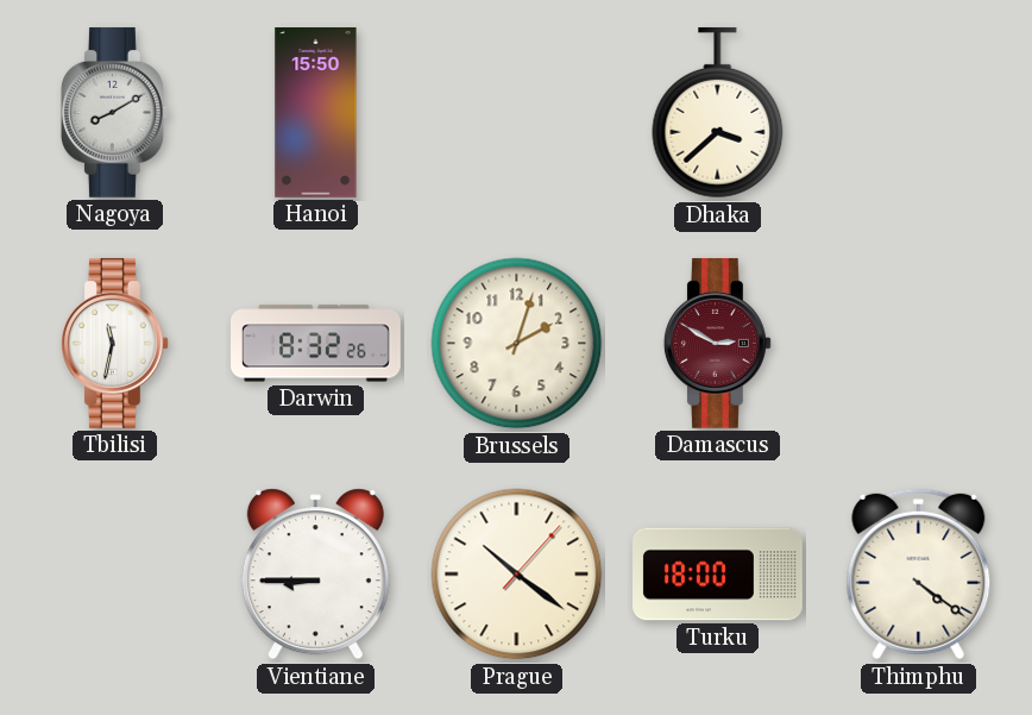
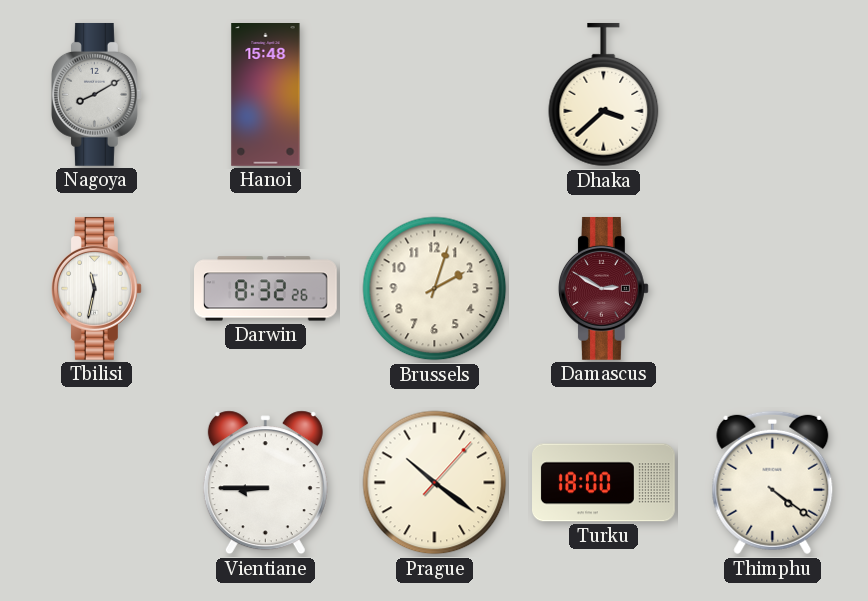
Hanoi: 15:50 -> 15:48 (266, 95)
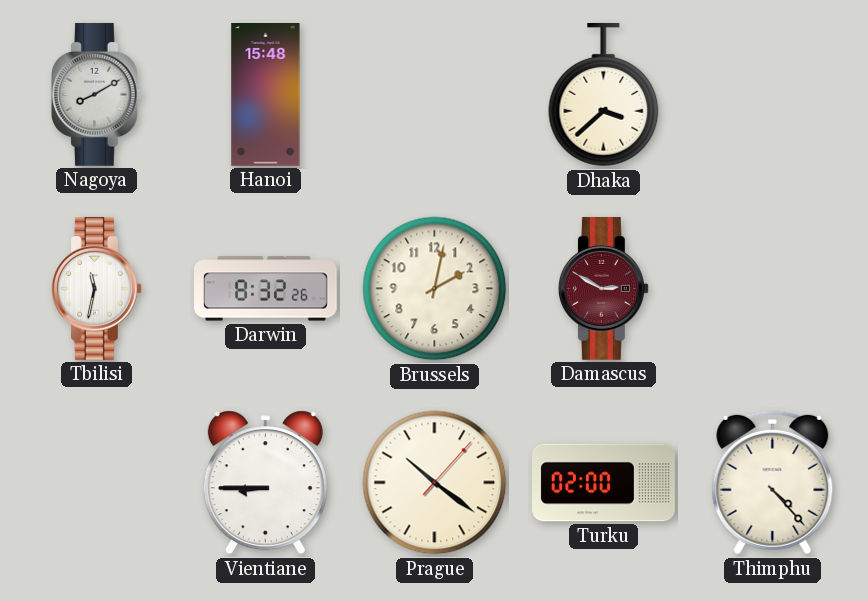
Brussels: 2:03 -> 2:02 (435, 289)
Turku: 18:00 -> 02:00 (604, 483)
Thimphu: 4:21 -> 4:23 (773, 483)
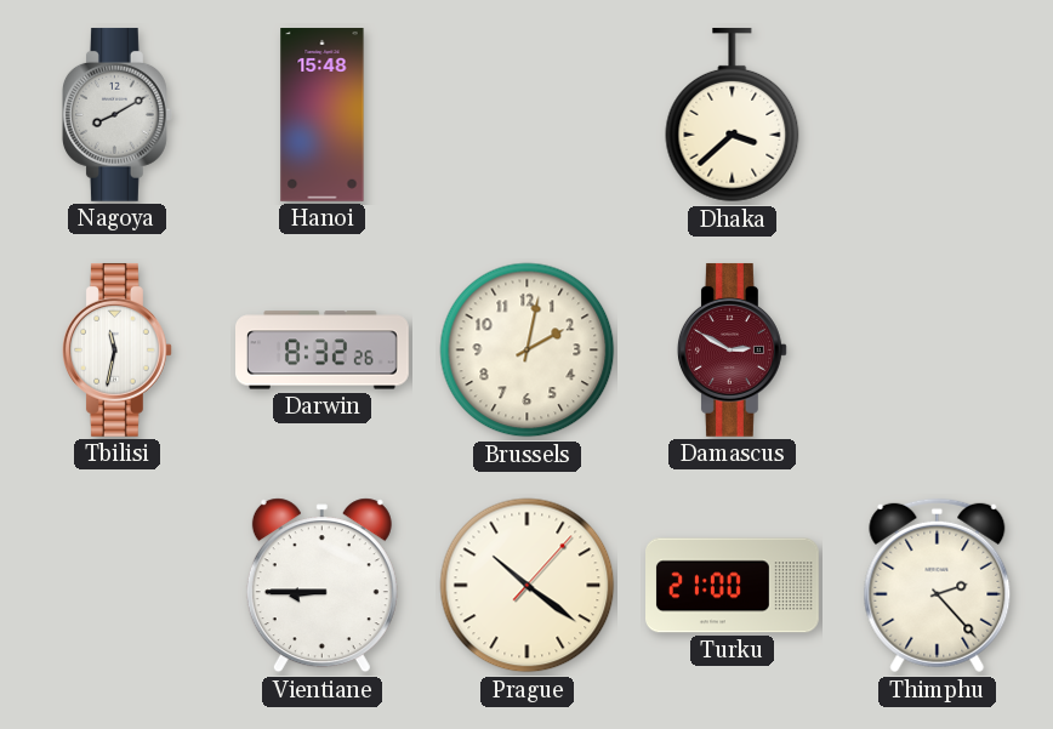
Turku: 02:00 -> 21:00 (733, 586)
Thimphu: 4:23 -> 2:23 (938, 586)
